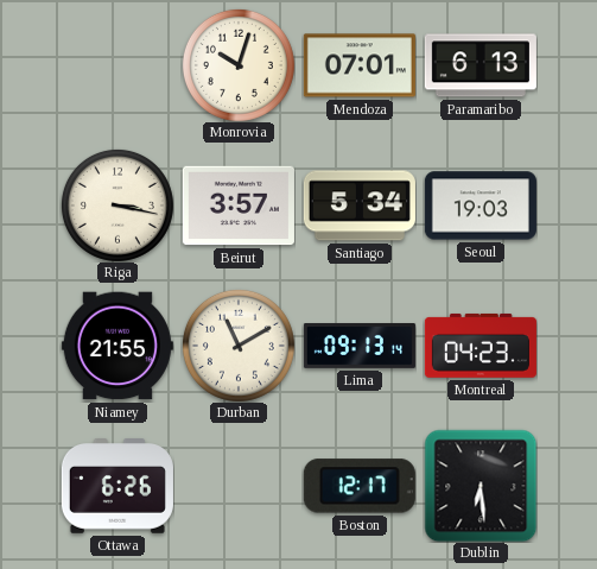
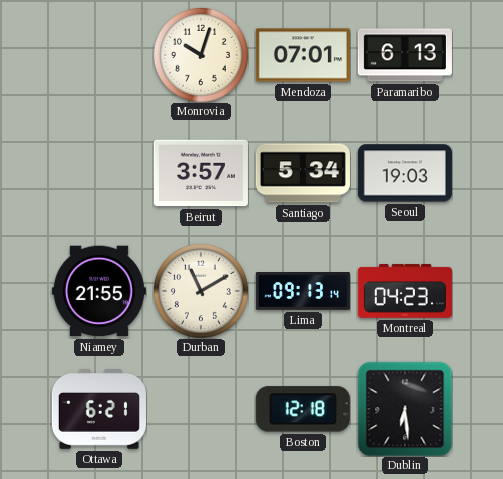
Riga: 3:17 -> none (118, 206)
Ottawa: 6:26 -> 6:21 (99, 410)
Boston: 12:17 -> 12:18 (303, 409)
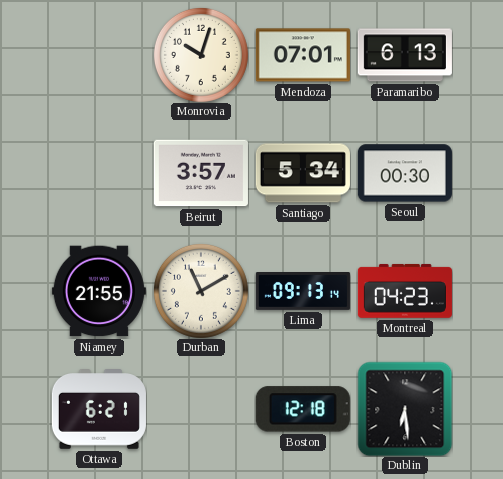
Seoul: 19:03 -> 00:30 (405, 173)
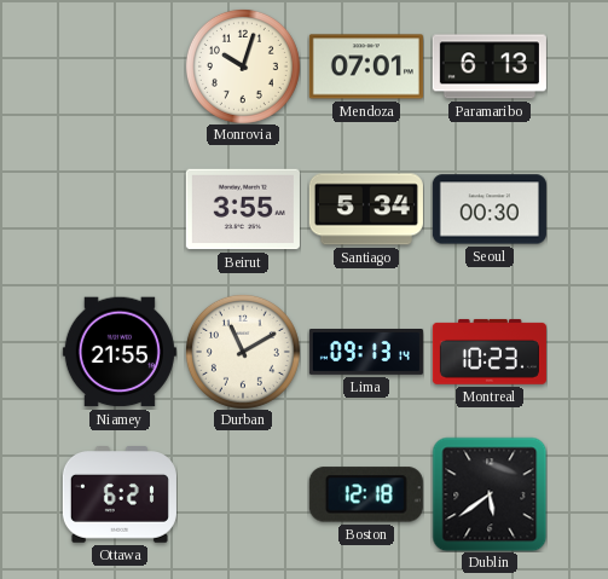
Beirut: 3:57 -> 3:55 (243, 209)
Montreal: 04:23 -> 10:23 (490, 352)
Dublin: 6:29 -> 5:39 (490, 494)
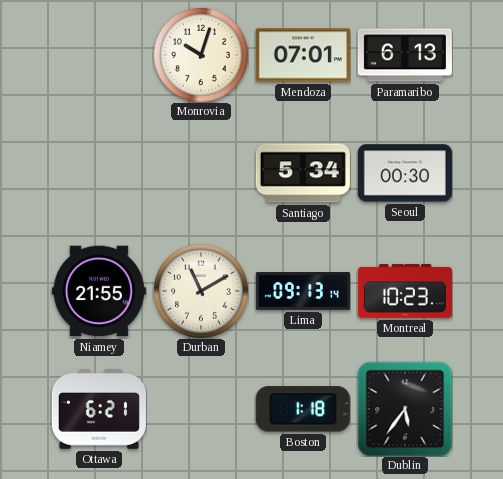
Beirut: 3:55 -> none (243, 209)
Boston: 12:18 -> 1:18 (303, 409)
Dublin: 5:39 -> 5:36 (405, 409)
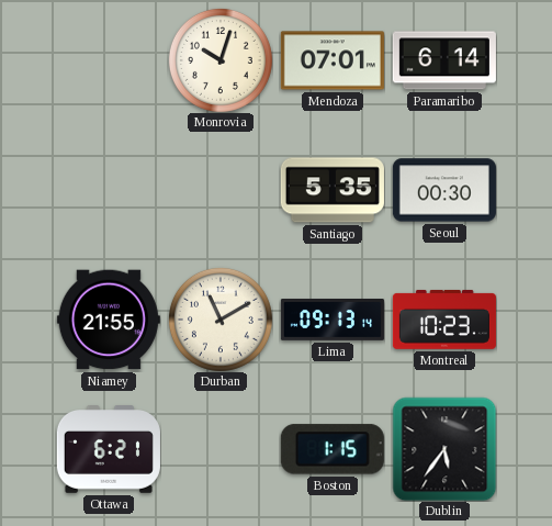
Paramaribo: 6:13 -> 6:14 (444, 60)
Santiago: 5:34 -> 5:35 (333, 190)
Boston: 1:18 -> 1:15 (333, 449)
